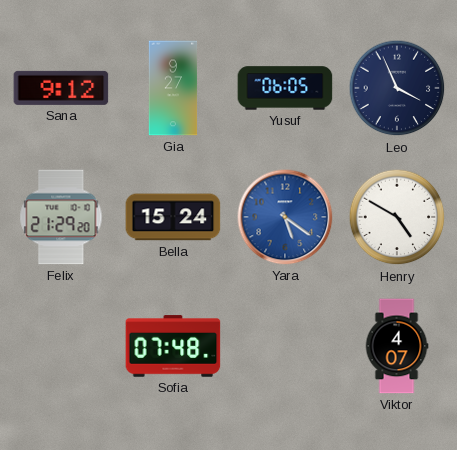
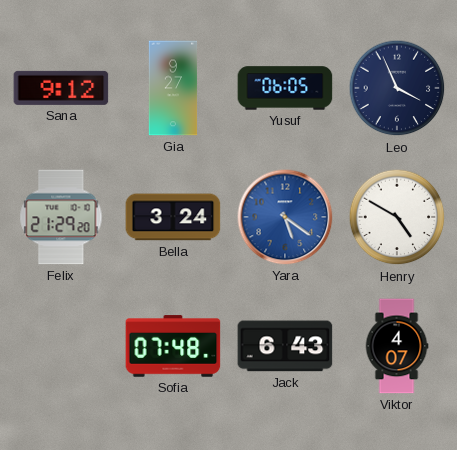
Bella: 15:24 -> 3:24 (173, 217)
Jack: none -> 6:43 (285, 346)
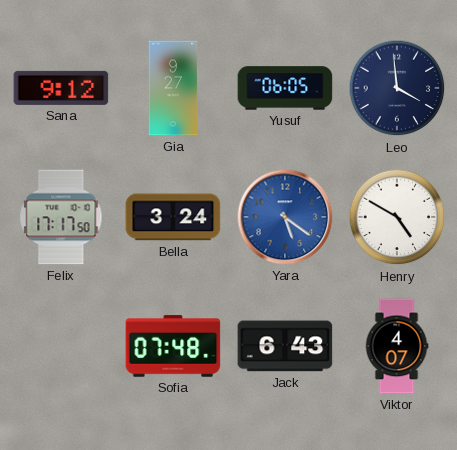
Leo: 3:56 -> 3:59 (397, 88)
Felix: 21:29 -> 17:17 (61, 217)
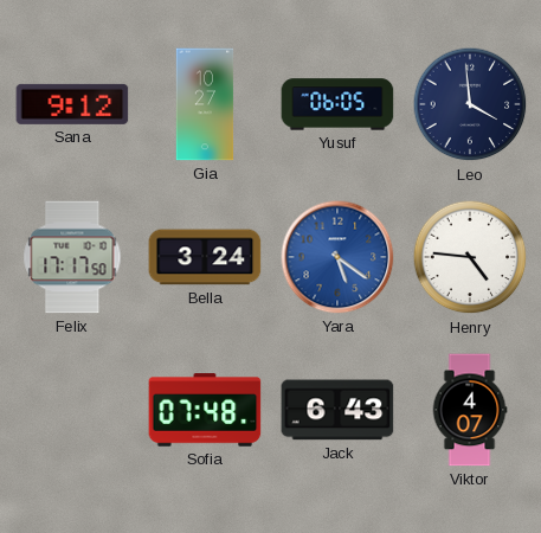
Gia: 9:27 -> 10:27 (205, 104)
Henry: 4:50 -> 4:46 (470, 257)
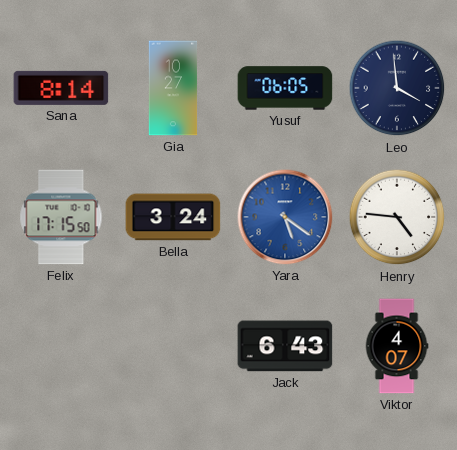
Sana: 9:12 -> 8:14 (61, 88)
Felix: 17:17 -> 17:15 (61, 217)
Sofia: 07:48 -> none (205, 410)
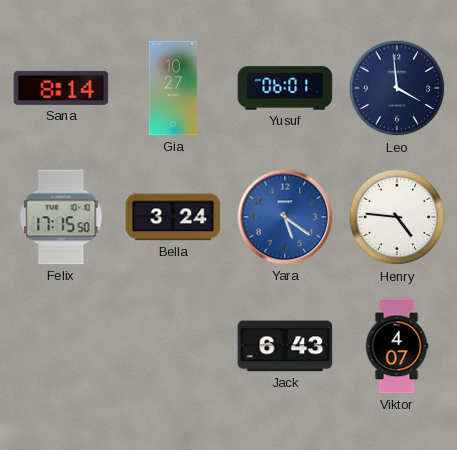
Yusuf: 06:05 -> 06:01 (285, 88)
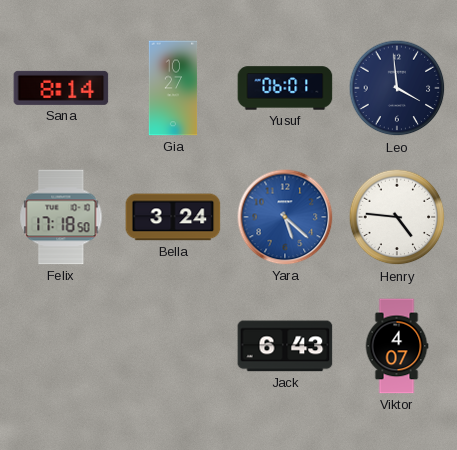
Felix: 17:15 -> 17:18 (61, 217)
Yara: 5:21 -> 5:22 (285, 217)
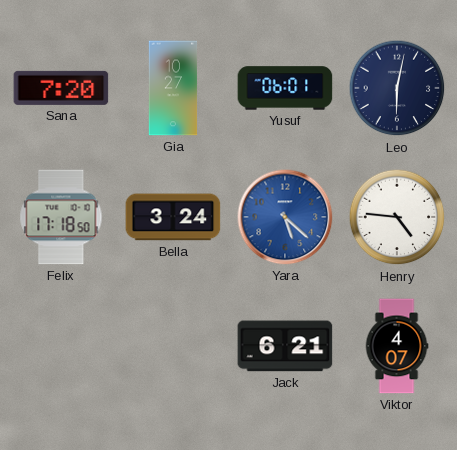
Sana: 8:14 -> 7:20 (61, 88)
Leo: 3:59 -> 6:02 (397, 88)
Jack: 6:43 -> 6:21 (285, 346)
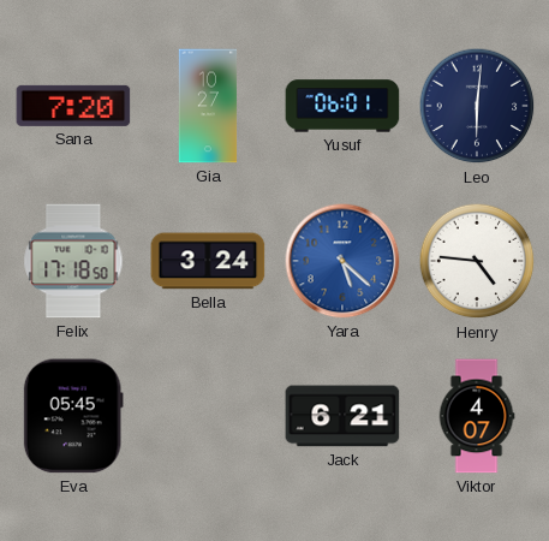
Leo: 6:02 -> 6:01 (477, 106)
Eva: none -> 05:45 (73, 416)
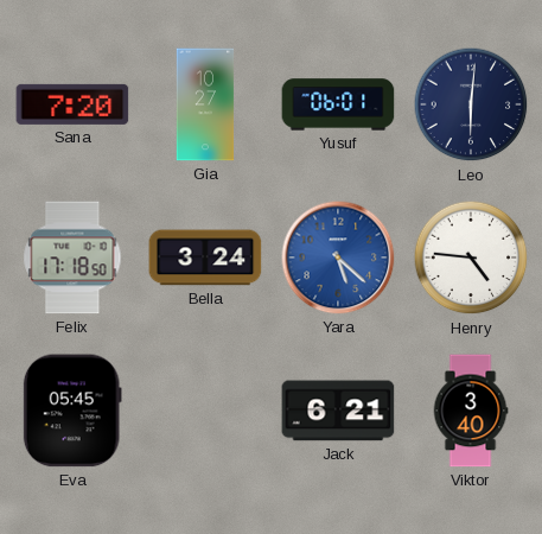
Viktor: 4:07 -> 3:40 (471, 411)
